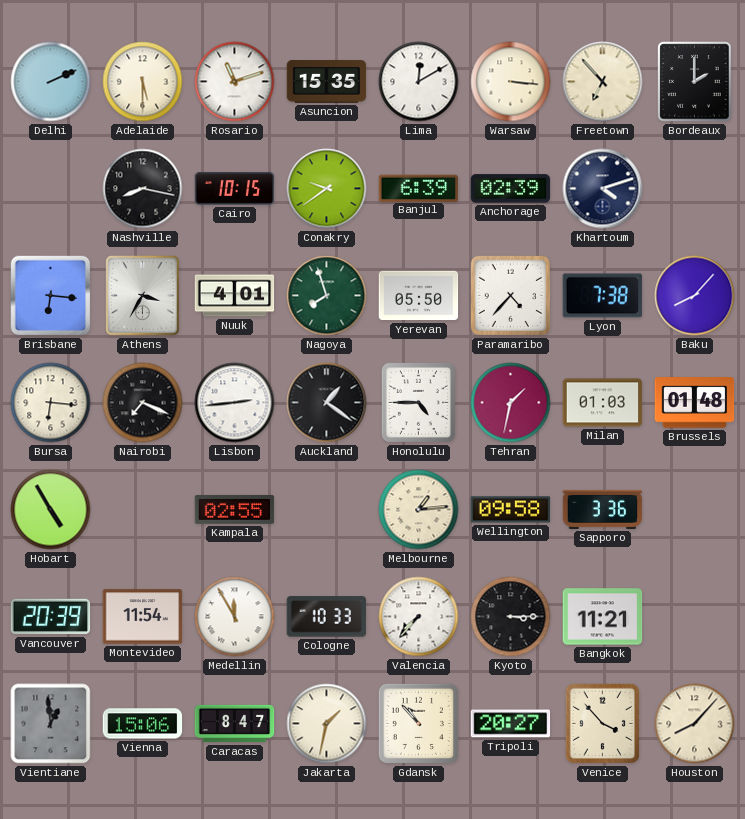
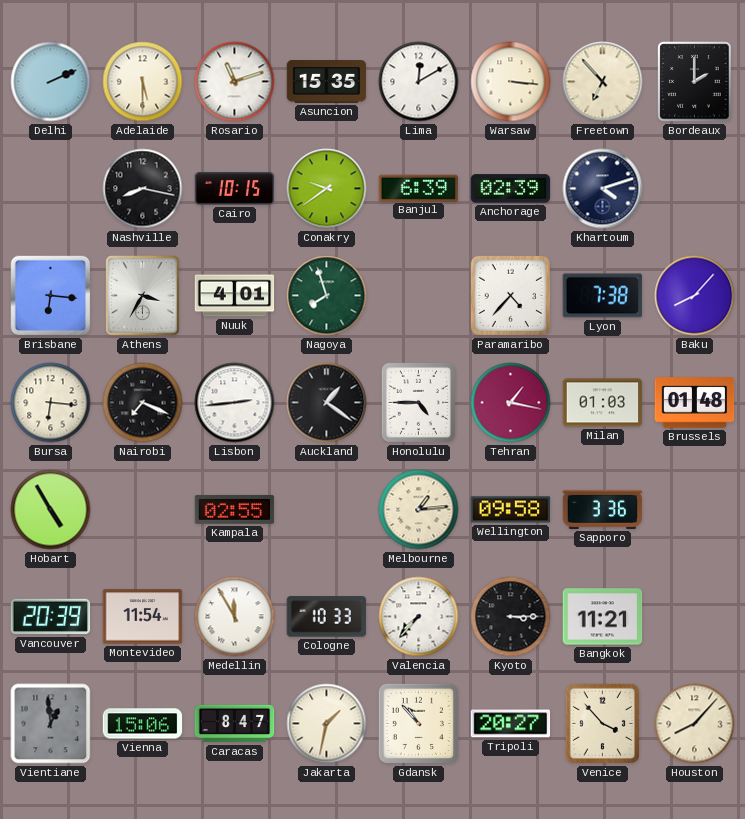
Yerevan: 05:50 -> none (419, 296)
Tehran: 1:32 -> 1:17 (511, 403)
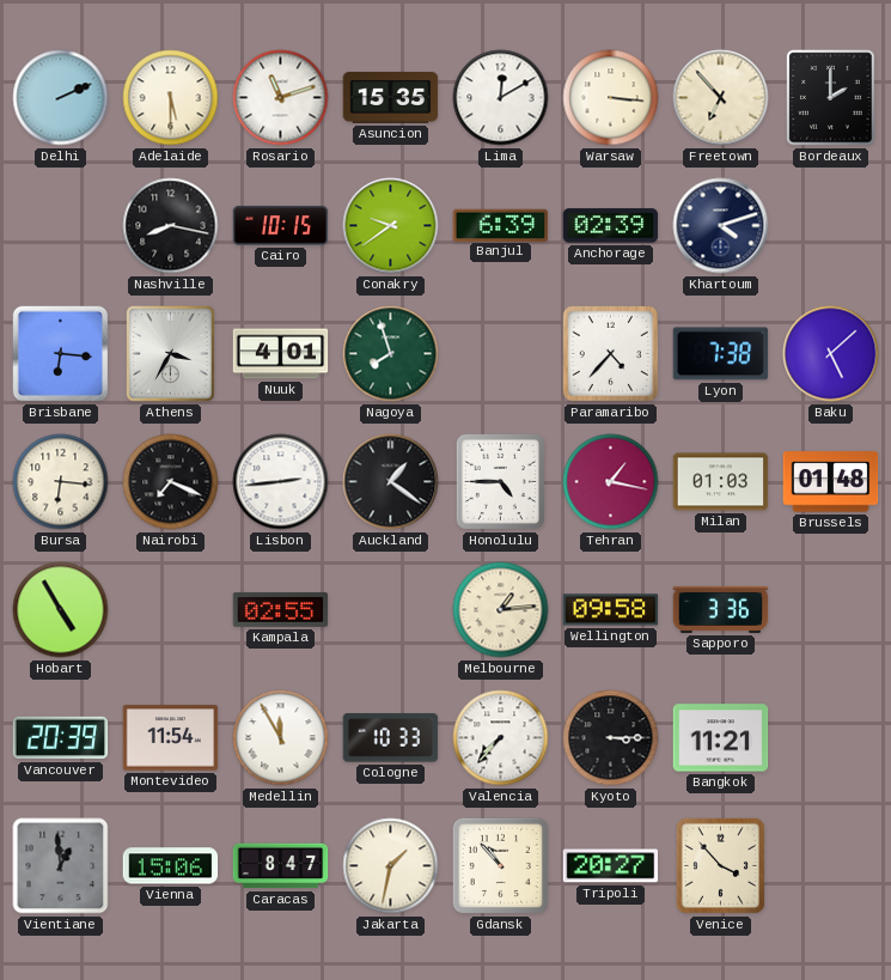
Baku: 8:07 -> 5:08 (831, 354)
Houston: 8:07 -> none (695, 724)
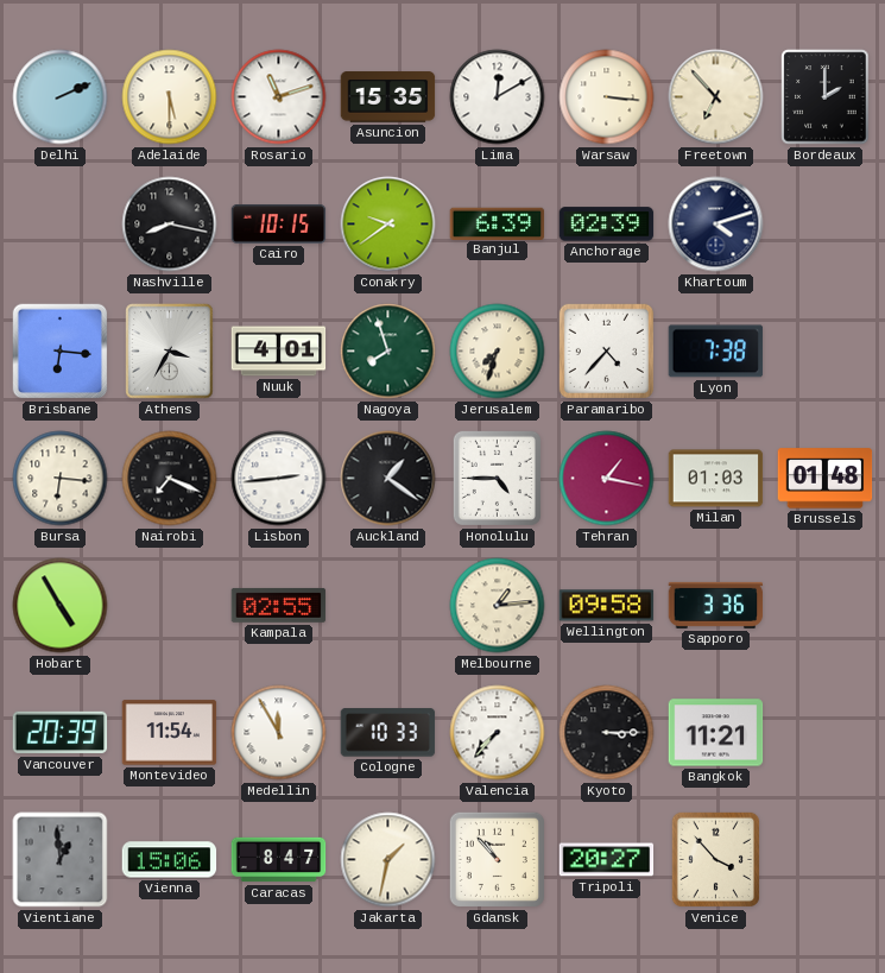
Jerusalem: none -> 7:33 (498, 352)
Baku: 5:08 -> none (831, 354)
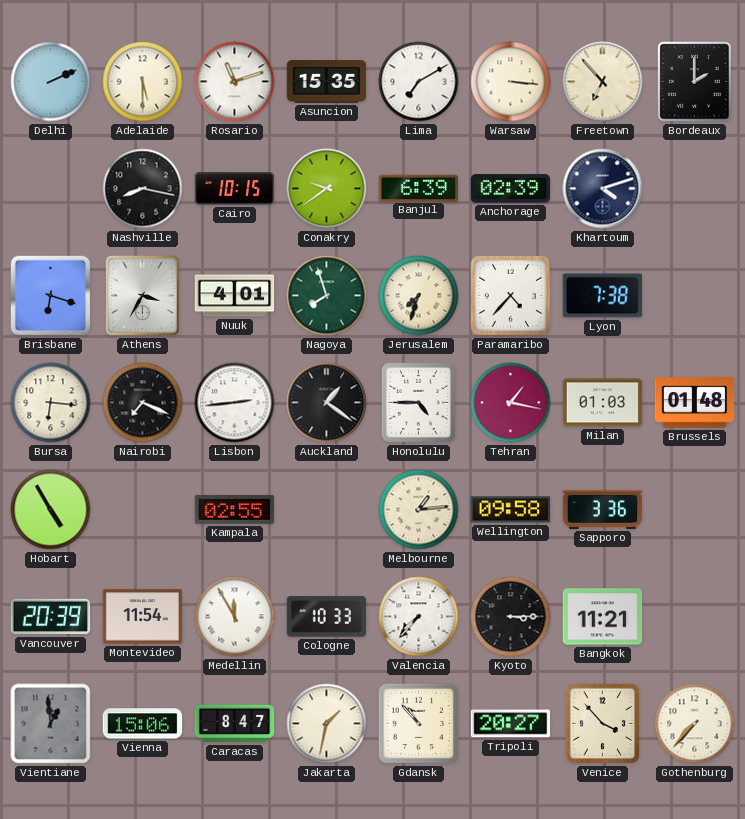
Lima: 12:10 -> 7:10 (419, 82)
Brisbane: 6:16 -> 6:18 (51, 296)
Gothenburg: none -> 7:37 (695, 724)
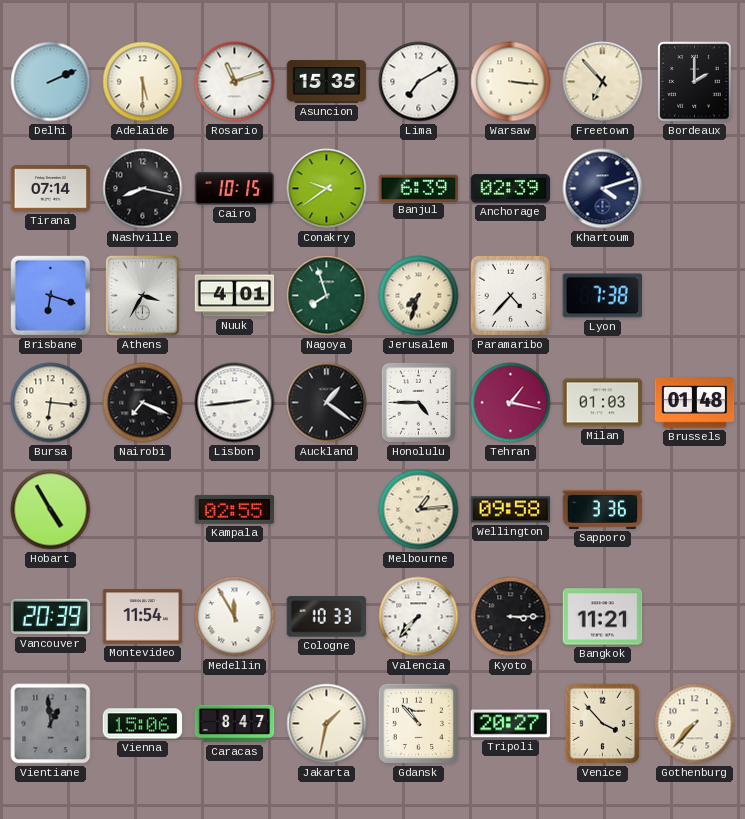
Tirana: none -> 07:14 (51, 189)
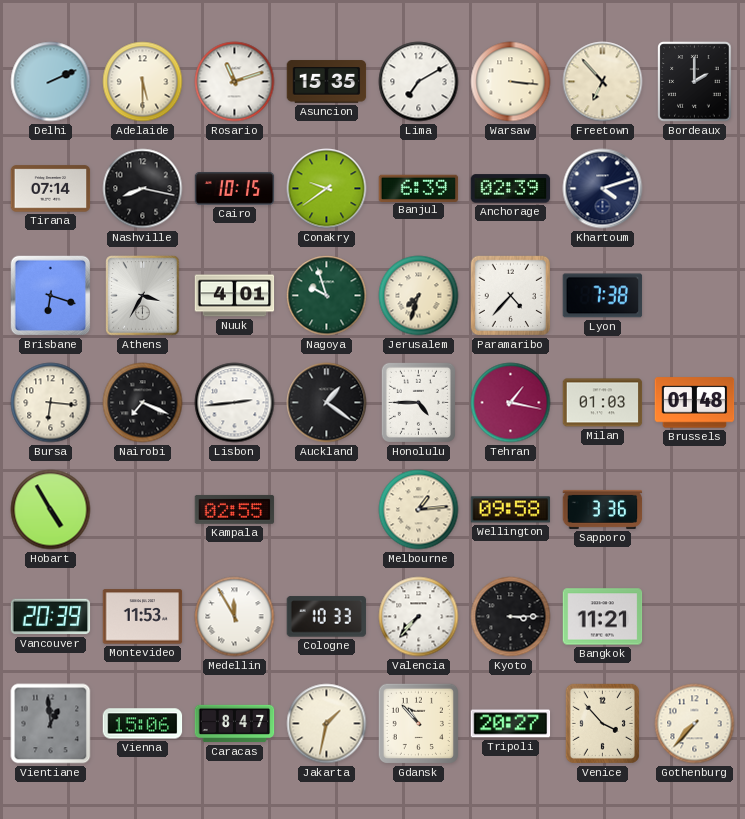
Nagoya: 7:57 -> 9:57 (327, 296)
Montevideo: 11:54 -> 11:53 (143, 617)
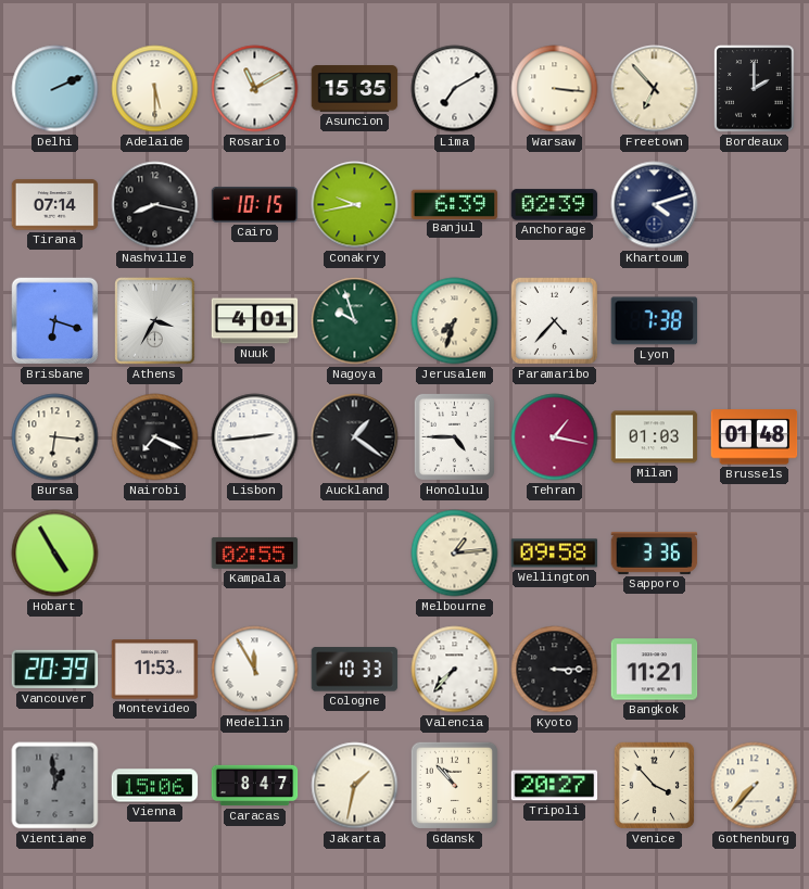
Rosario: 11:12 -> 11:10 (255, 89)
Conakry: 9:39 -> 9:43 (355, 205)
